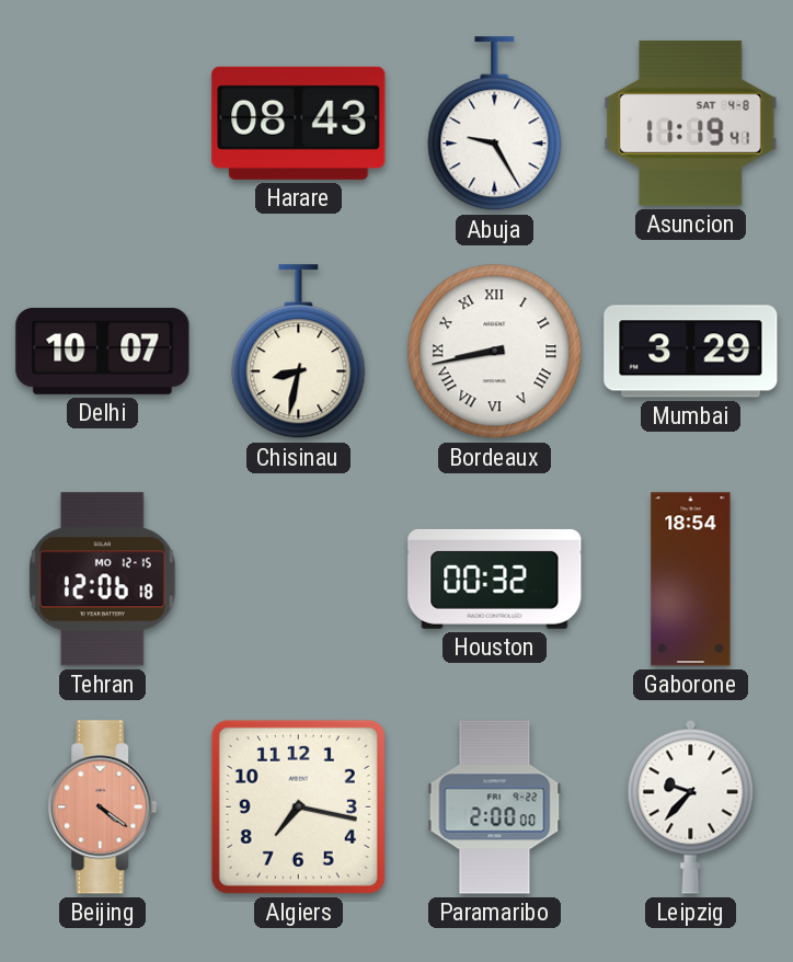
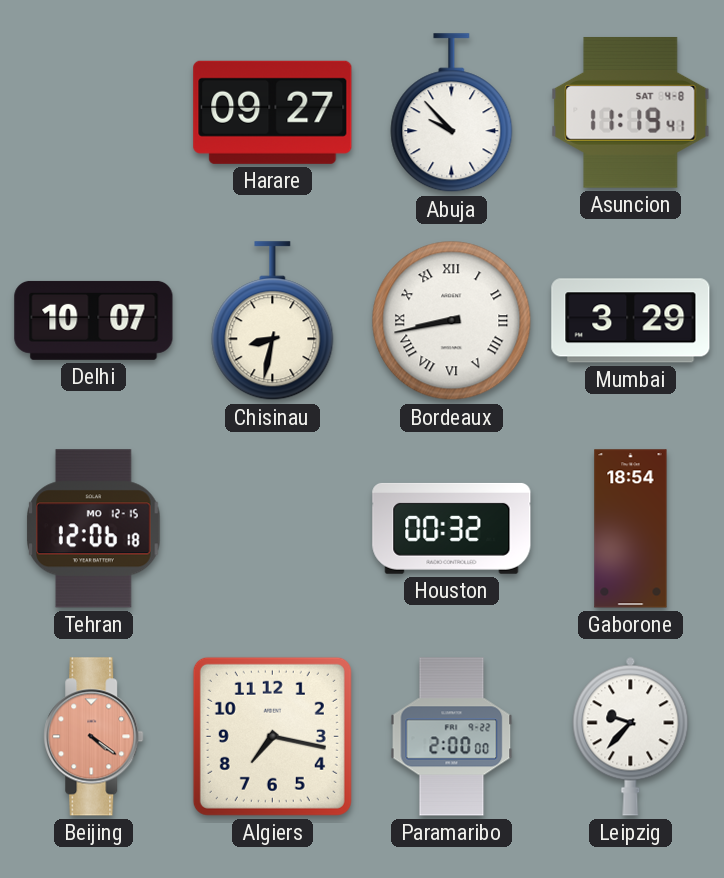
Harare: 08:43 -> 09:27 (273, 112)
Abuja: 9:25 -> 9:53 (452, 113)
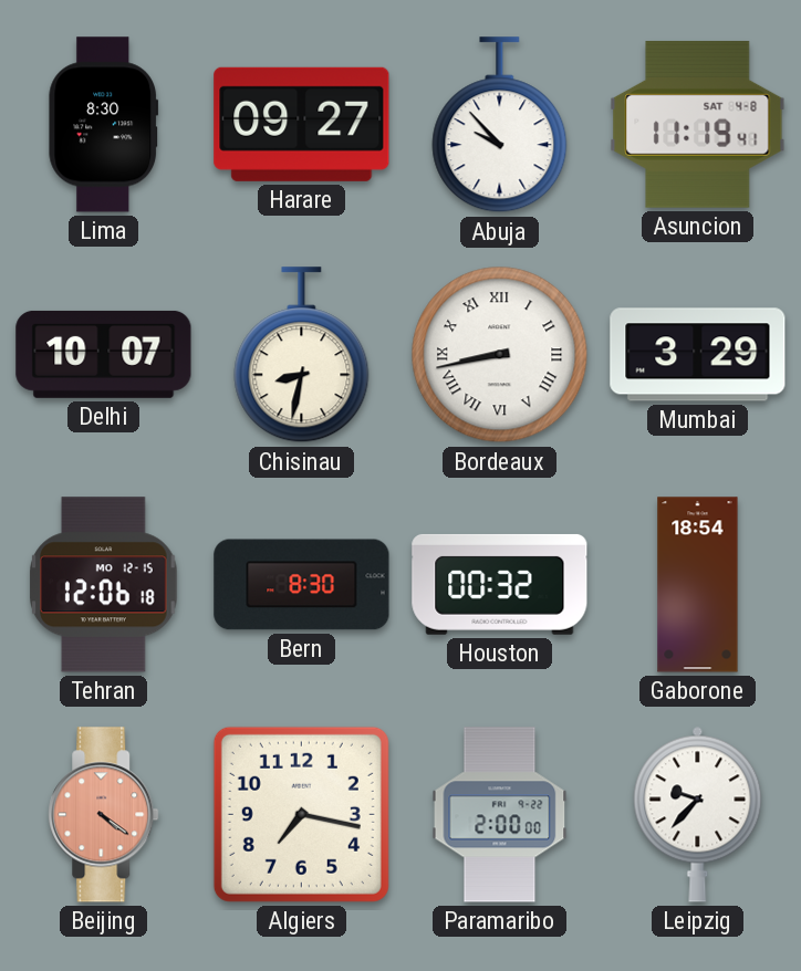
Lima: none -> 8:30 (104, 125)
Bern: none -> 8:30 (302, 585)
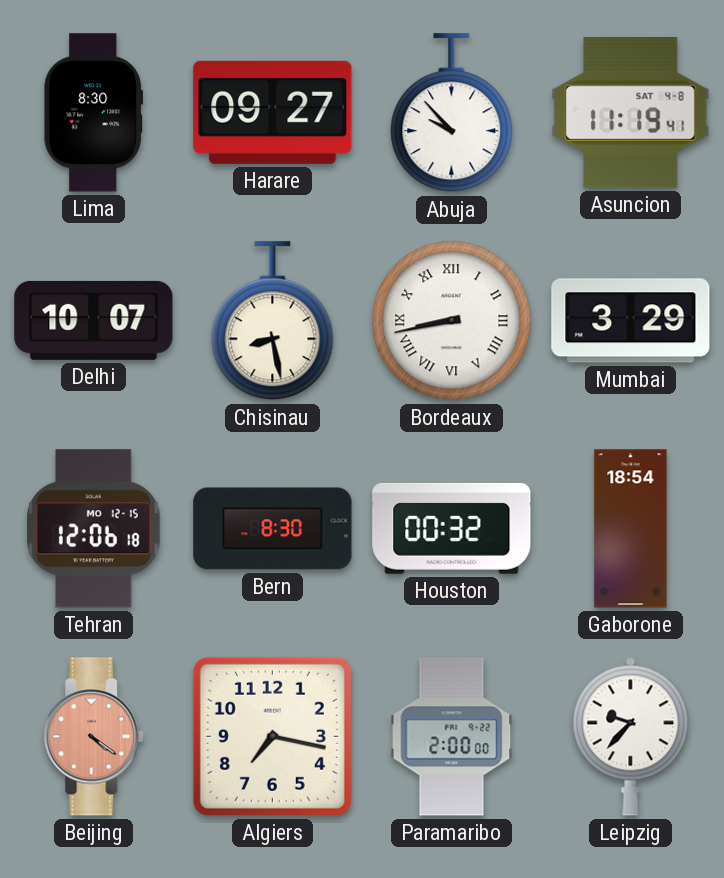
Chisinau: 8:32 -> 8:28 (273, 321)
